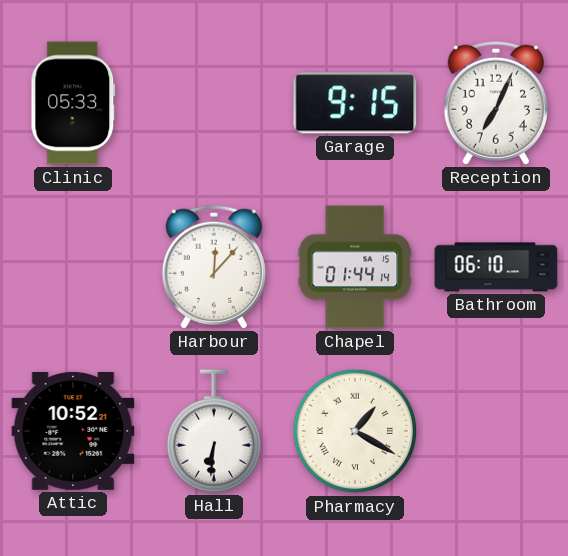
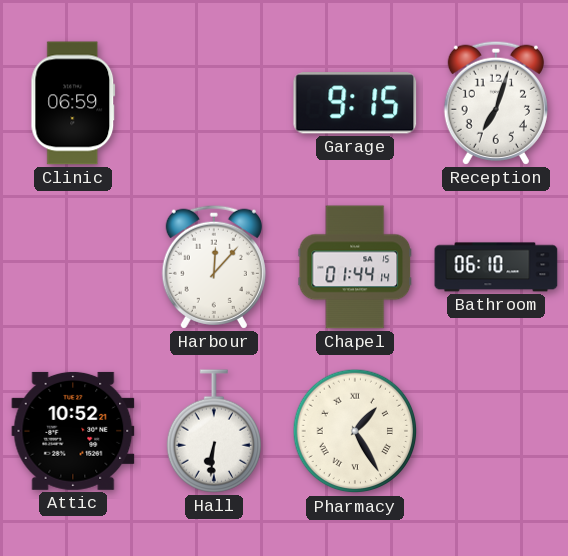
Clinic: 05:33 -> 06:59 (73, 103)
Reception: 7:04 -> 7:03 (496, 103)
Pharmacy: 1:20 -> 1:25 (355, 431)
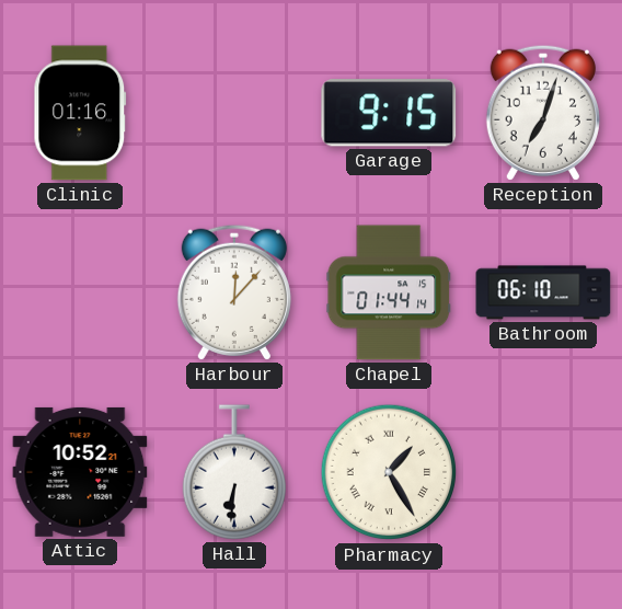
Clinic: 06:59 -> 01:16 (80, 113)
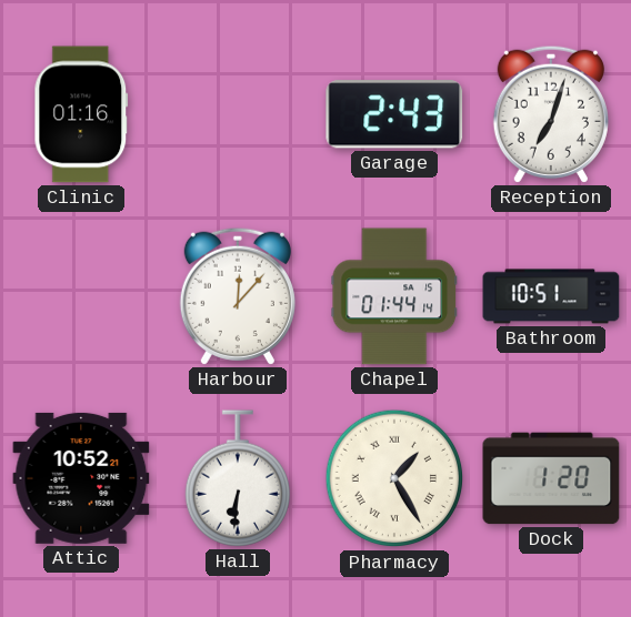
Garage: 9:15 -> 2:43 (394, 114)
Bathroom: 06:10 -> 10:51 (551, 296)
Dock: none -> 1:20 (551, 478)
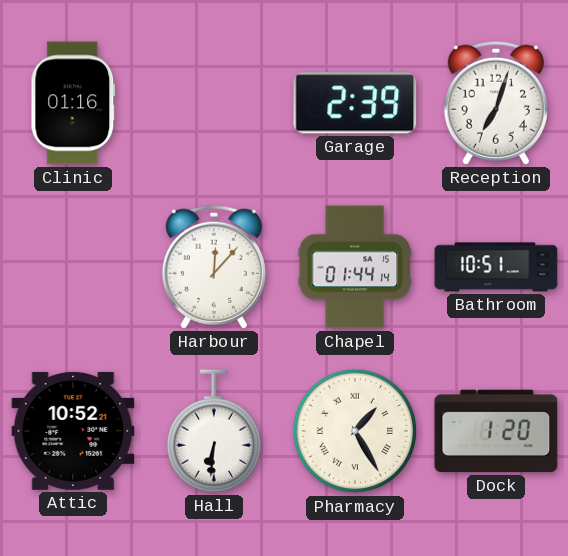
Garage: 2:43 -> 2:39 (355, 103)
